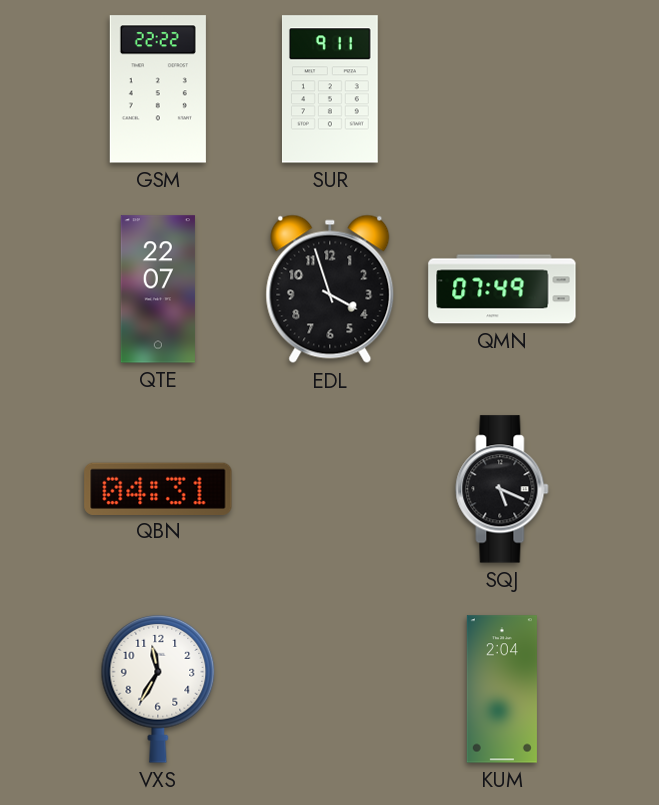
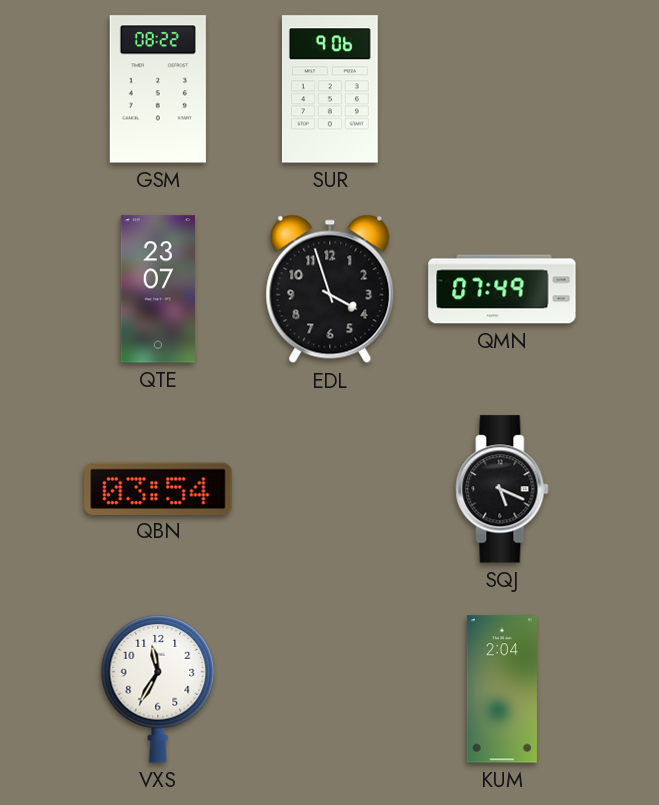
GSM: 22:22 -> 08:22 (158, 89)
SUR: 9:11 -> 9:06 (330, 89)
QTE: 22:07 -> 23:07 (158, 289)
QBN: 04:31 -> 03:54 (158, 488)
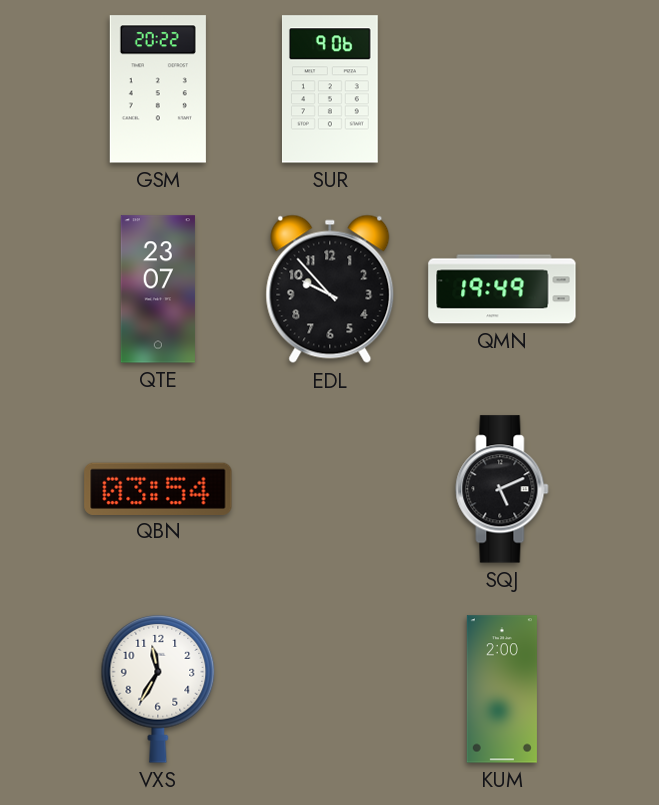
GSM: 08:22 -> 20:22 (158, 89)
EDL: 3:57 -> 9:53 (330, 289)
QMN: 07:49 -> 19:49 (502, 289)
SQJ: 5:19 -> 5:11 (502, 489)
KUM: 2:04 -> 2:00 (502, 689)
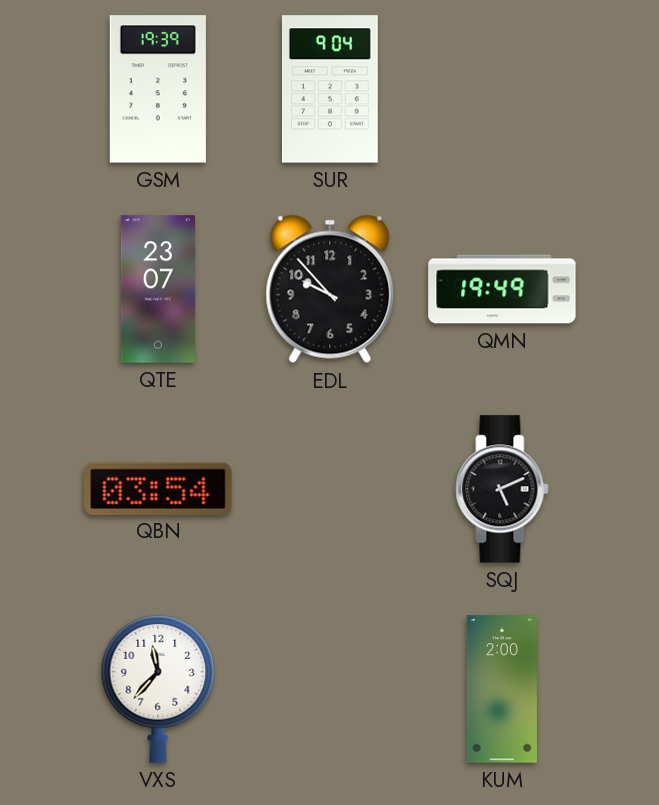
GSM: 20:22 -> 19:39 (158, 89)
SUR: 9:06 -> 9:04 (330, 89)
VXS: 11:35 -> 11:37 (158, 689)
